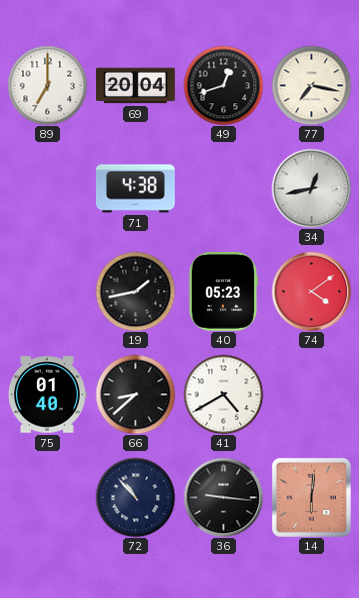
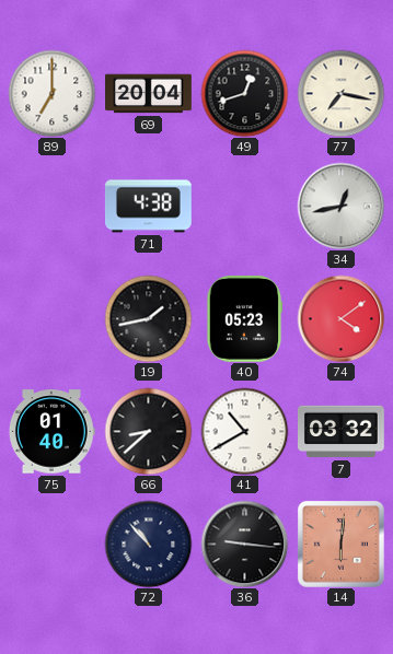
41: 4:40 -> 10:40 (244, 431)
7: none -> 03:32 (342, 432)
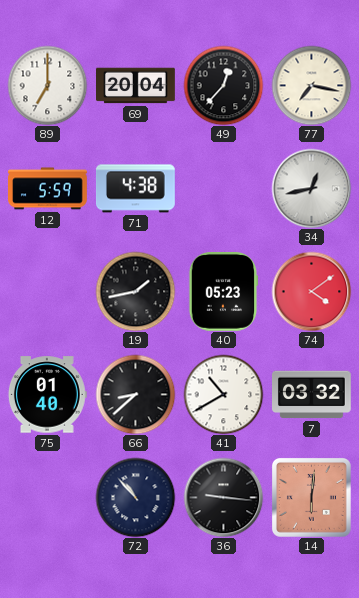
49: 12:42 -> 12:37 (223, 85)
12: none -> 5:59 (48, 189)
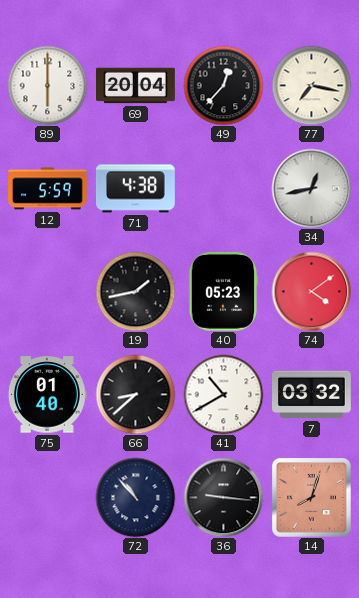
89: 7:00 -> 6:00 (47, 85)
14: 6:01 -> 8:03 (311, 497)
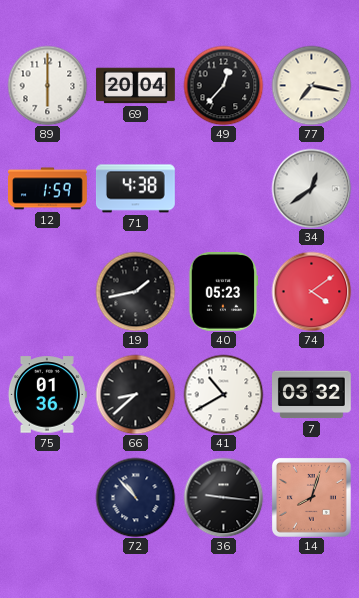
12: 5:59 -> 1:59 (48, 189)
34: 12:43 -> 12:39 (311, 188)
75: 01:40 -> 01:36 (47, 395)
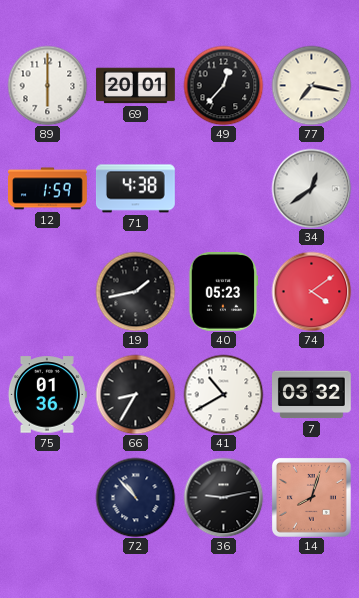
69: 20:04 -> 20:01 (136, 86)
66: 8:38 -> 8:35 (135, 394)
36: 9:16 -> 9:13 (223, 497)
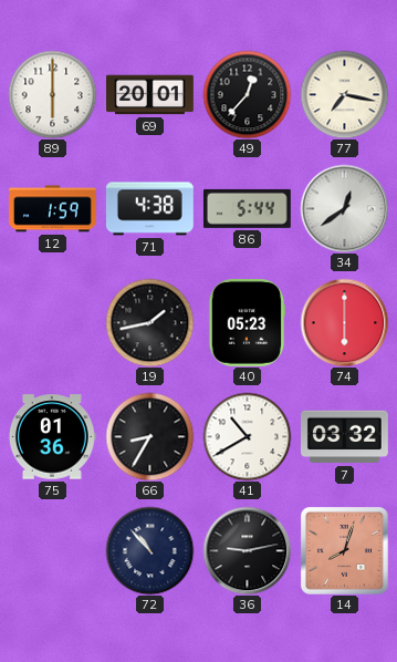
86: none -> 5:44 (247, 208)
74: 4:09 -> 6:00 (344, 322)
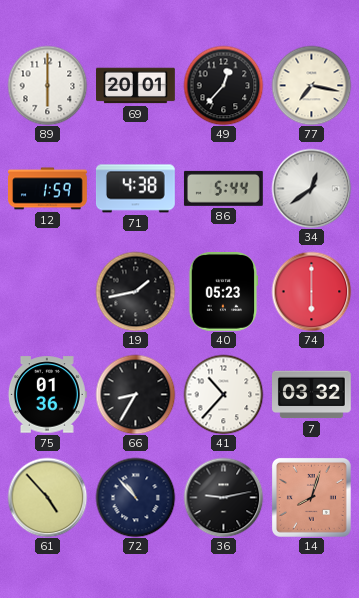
41: 10:40 -> 10:37 (223, 394)
61: none -> 4:53 (47, 497)
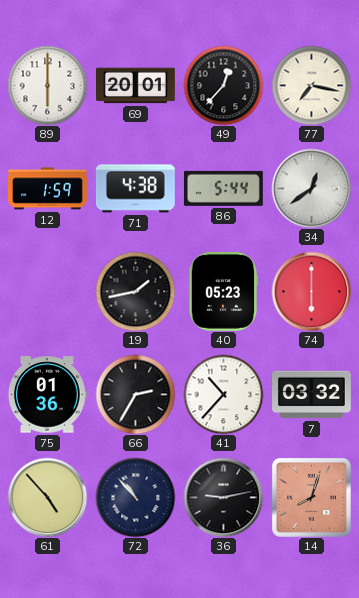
66: 8:35 -> 2:35 (135, 394)
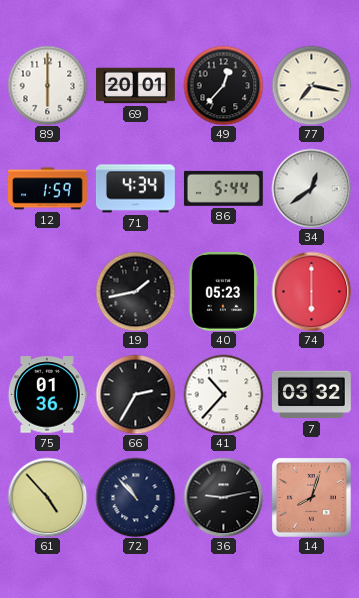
71: 4:38 -> 4:34 (135, 189)
